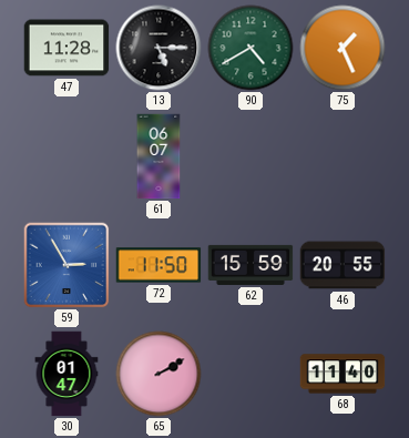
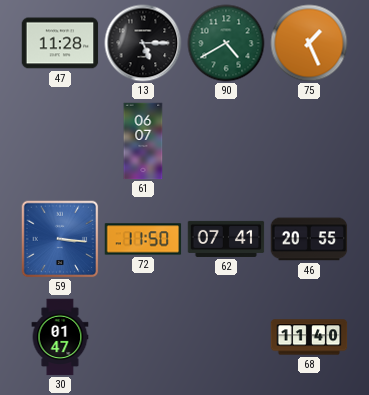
59: 2:55 -> 3:16 (60, 239)
62: 15:59 -> 07:41 (226, 239)
65: 2:10 -> none (159, 374)
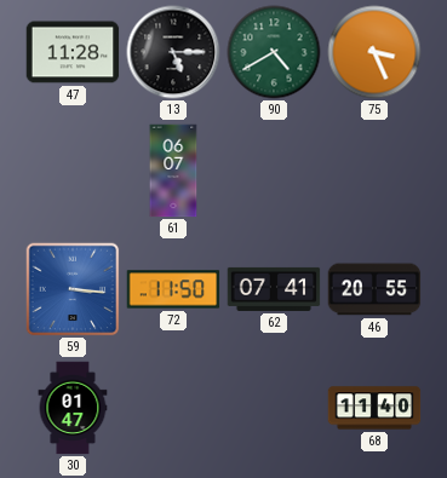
75: 1:26 -> 3:26 (374, 52)
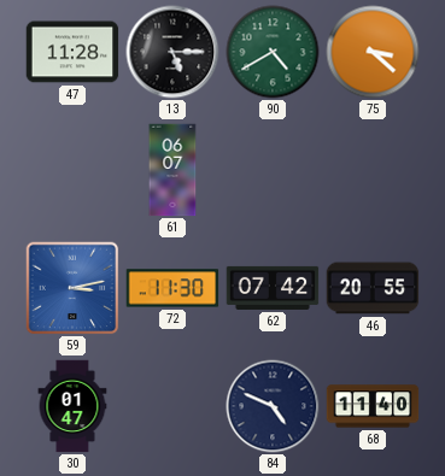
75: 3:26 -> 3:22 (373, 52)
59: 3:16 -> 3:13 (72, 288)
72: 11:50 -> 11:30 (172, 288)
62: 07:41 -> 07:42 (273, 288)
84: none -> 4:49 (273, 406)
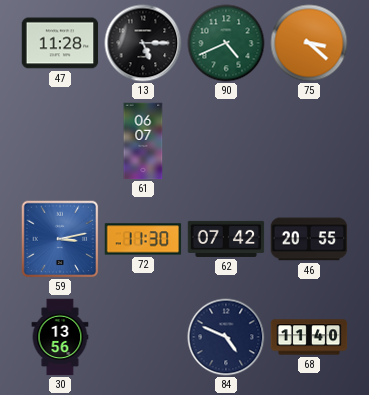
90: 4:40 -> 4:41 (226, 43)
30: 01:47 -> 13:56 (60, 337)
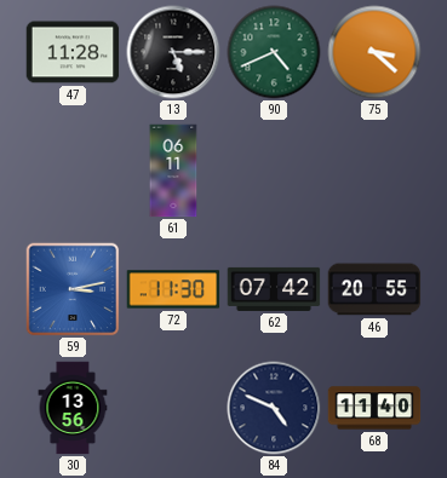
61: 06:07 -> 06:11 (173, 171)
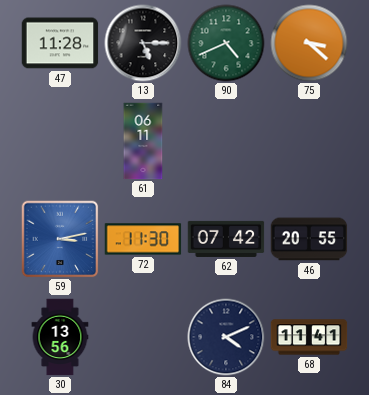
84: 4:49 -> 4:11 (226, 337)
68: 11:40 -> 11:41 (309, 337)
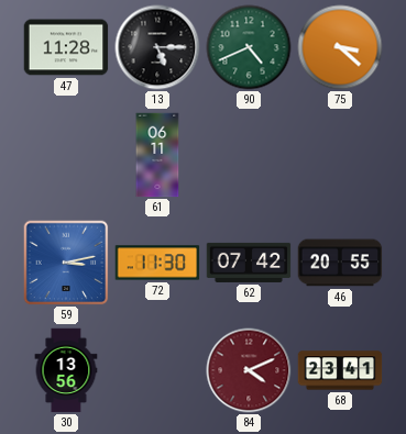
84 dial: navy -> burgundy (249, 370)
68: 11:41 -> 23:41 (340, 370)
